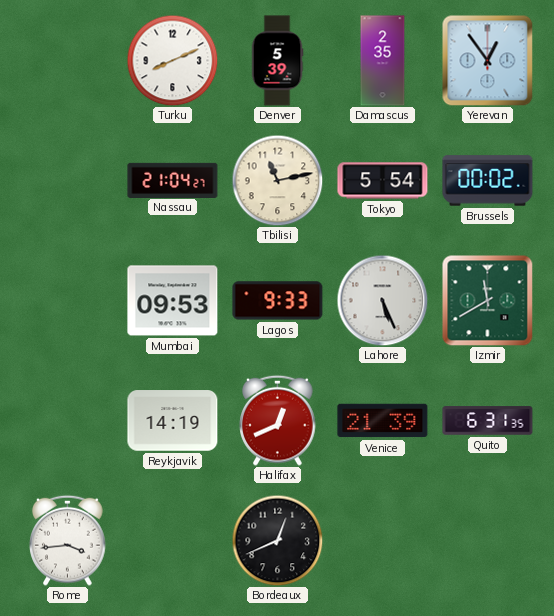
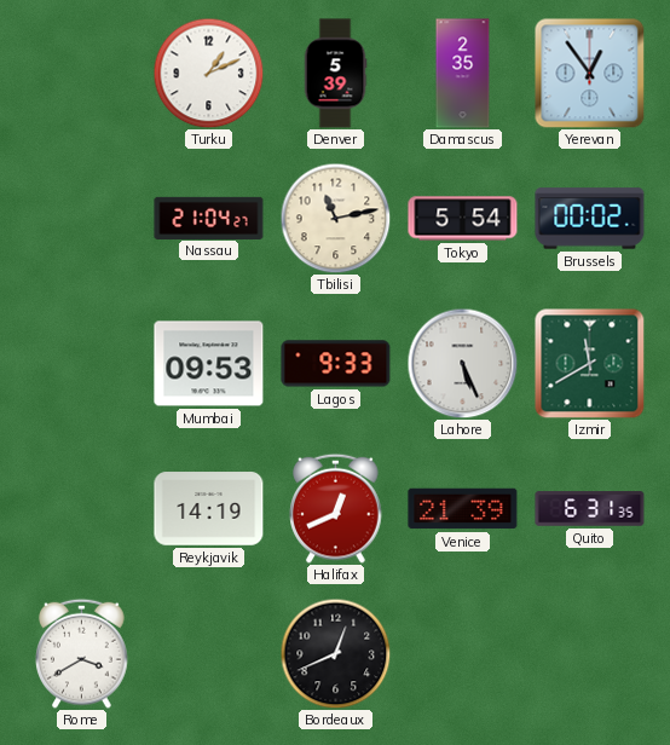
Turku: 8:11 -> 1:11 (208, 73)
Rome: 3:44 -> 3:40 (82, 653)
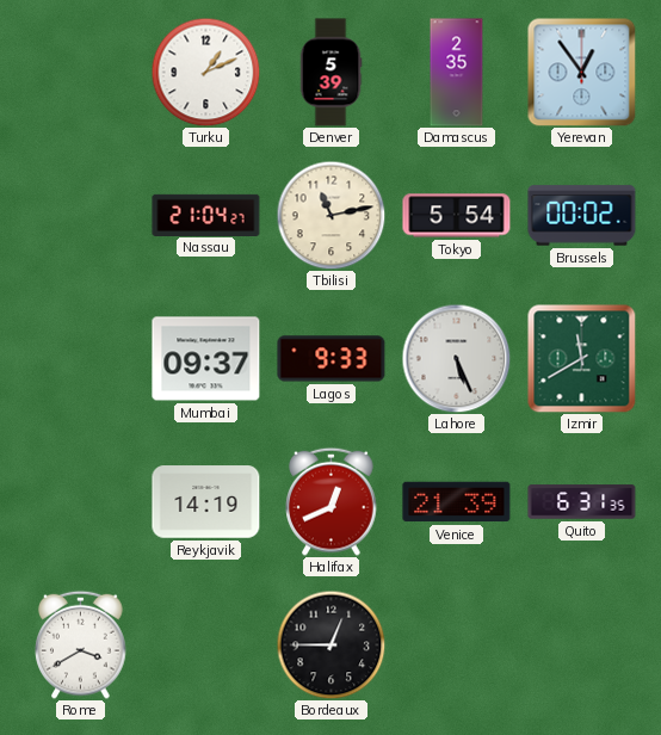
Mumbai: 09:53 -> 09:37 (206, 359)
Bordeaux: 12:41 -> 12:45 (330, 644)
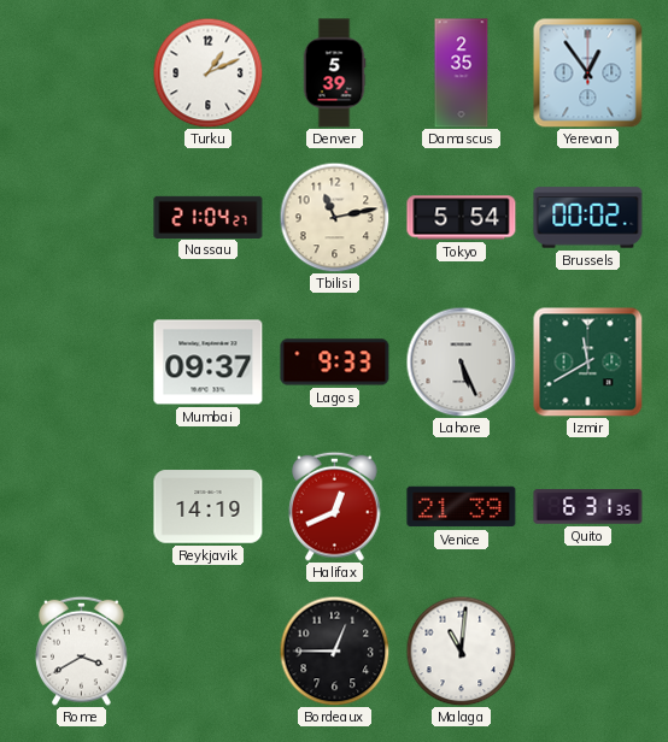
Malaga: none -> 11:01 (461, 650)
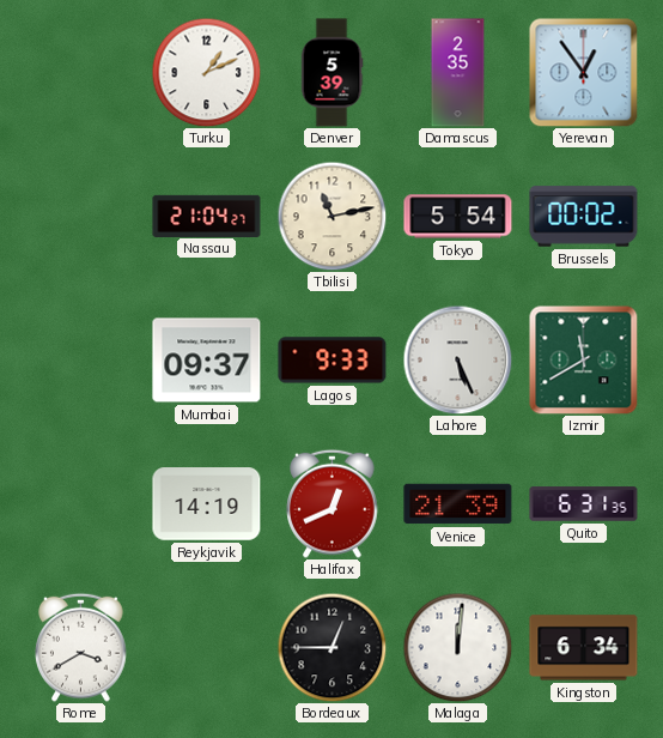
Malaga: 11:01 -> 12:01 (457, 647)
Kingston: none -> 6:34 (584, 648)
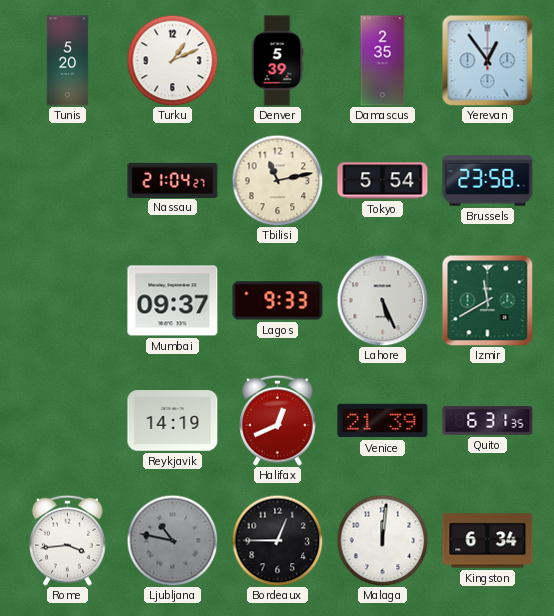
Tunis: none -> 5:20 (68, 61)
Brussels: 00:02 -> 23:58 (488, 181)
Rome: 3:40 -> 3:44 (68, 540)
Ljubljana: none -> 10:47 (172, 540)
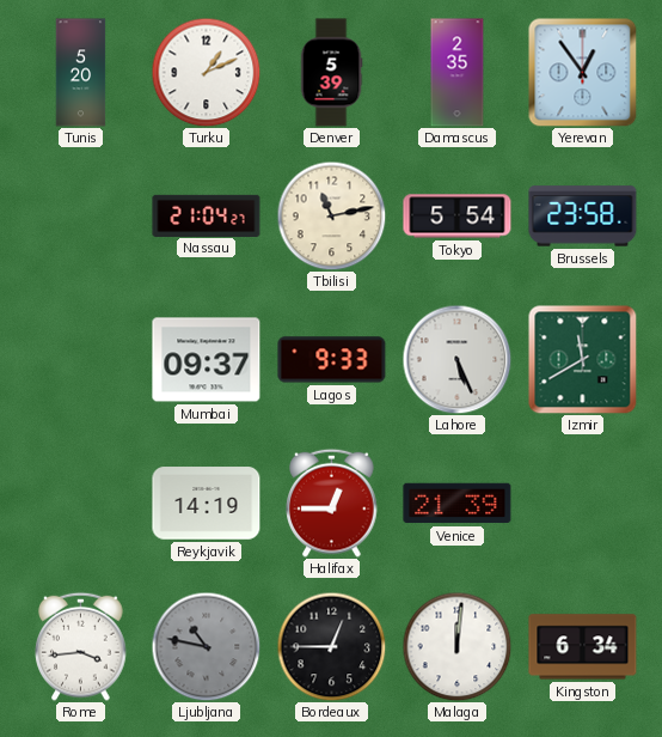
Halifax: 12:41 -> 12:45 (332, 502)
Quito: 6:31 -> none (488, 421)
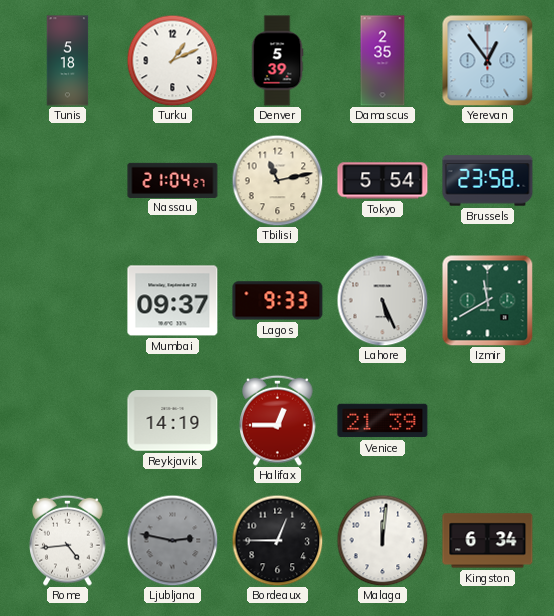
Tunis: 5:20 -> 5:18 (68, 61)
Rome: 3:44 -> 4:44 (68, 540)
Ljubljana: 10:47 -> 2:47 (172, 540)
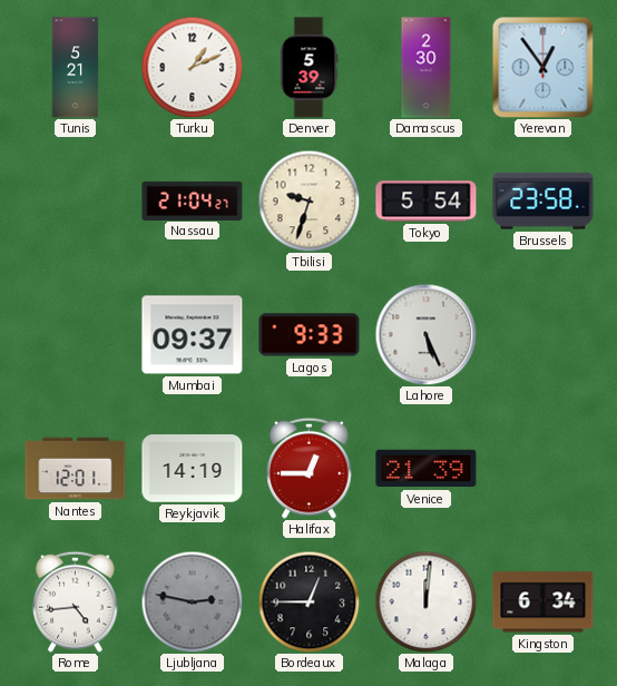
Tunis: 5:18 -> 5:21 (76, 68)
Damascus: 2:35 -> 2:30 (427, 68)
Tbilisi: 11:13 -> 9:33 (308, 200)
Izmir: 11:40 -> none (487, 300)
Nantes: none -> 12:01 (76, 469)
